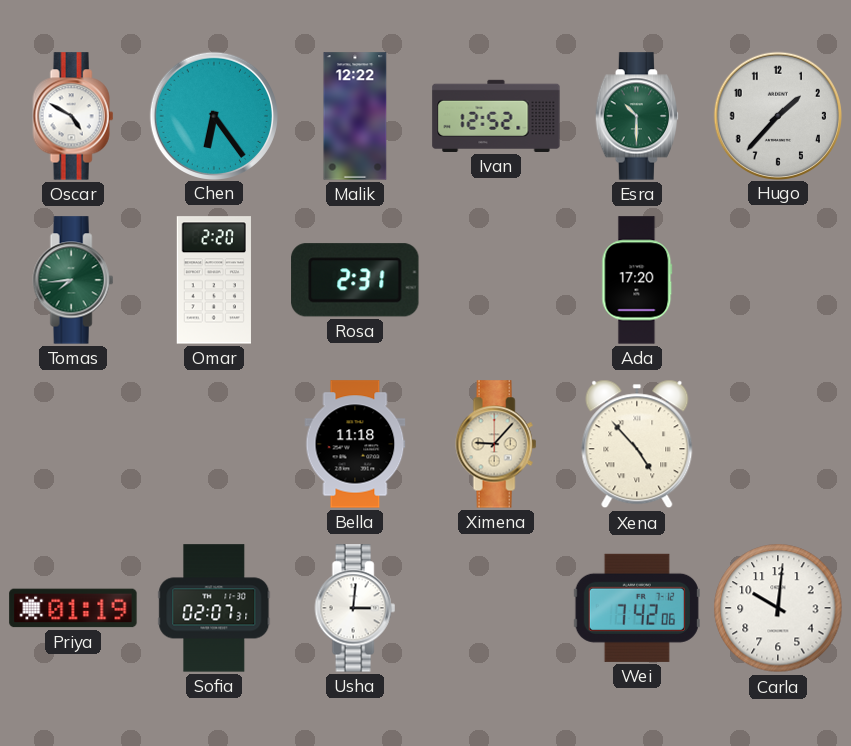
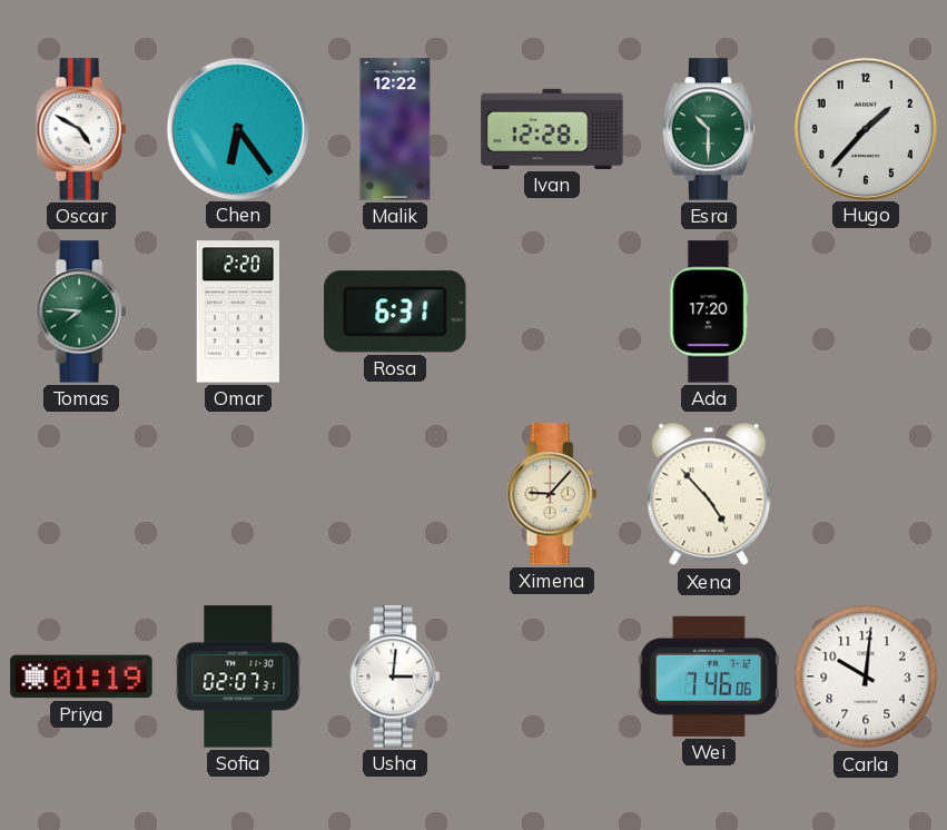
Ivan: 12:52 -> 12:28 (552, 129)
Tomas: 7:44 -> 7:46 (81, 312)
Rosa: 2:31 -> 6:31 (395, 312)
Bella: 11:18 -> none (355, 444)
Wei: 7:42 -> 7:46 (709, 676)
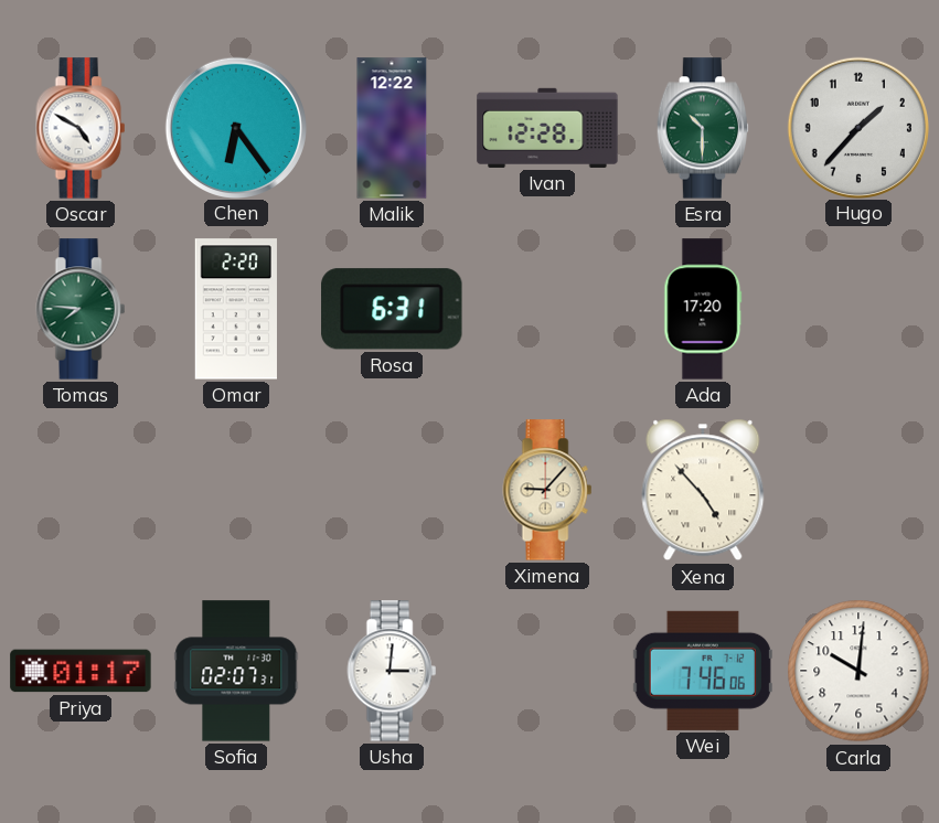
Priya: 01:19 -> 01:17 (81, 671)
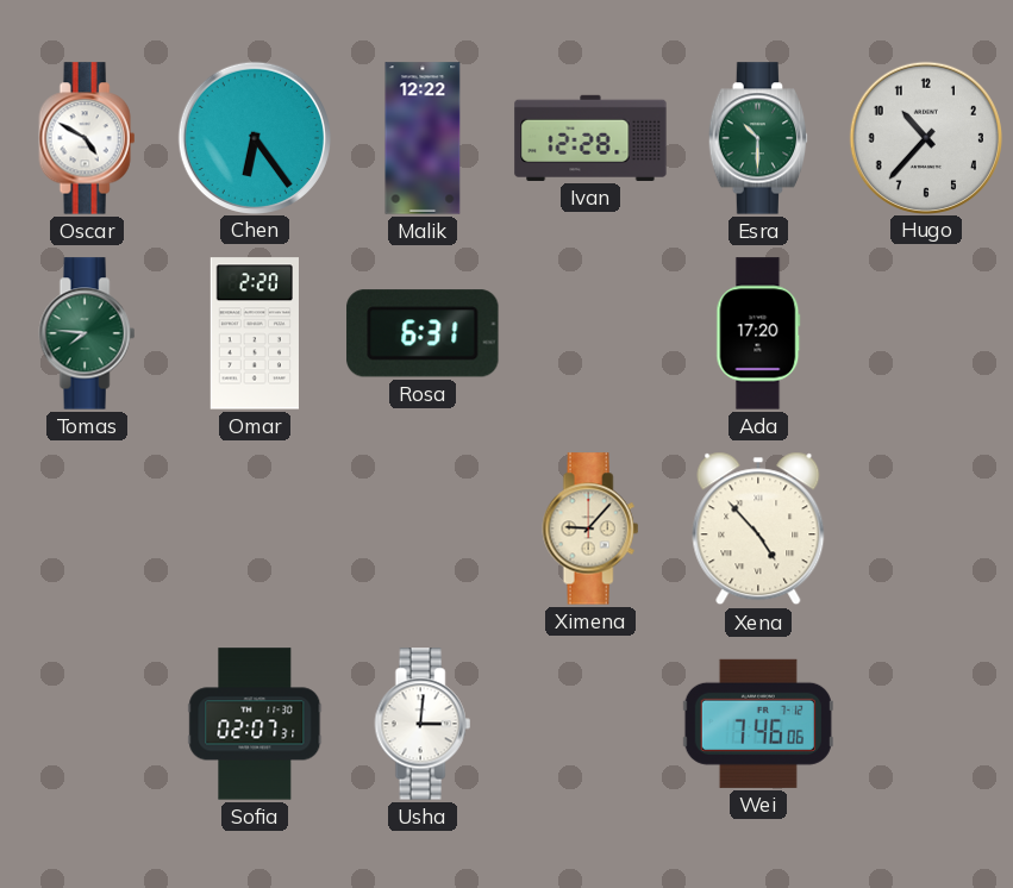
Hugo: 1:37 -> 10:37 (925, 137)
Priya: 01:17 -> none (81, 671)
Carla: 10:01 -> none (858, 671)
